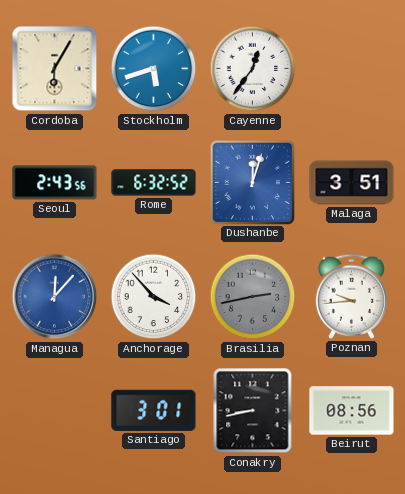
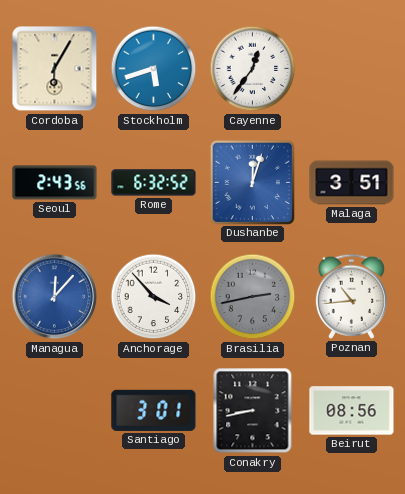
Poznan: 9:44 -> 10:44 (351, 296)
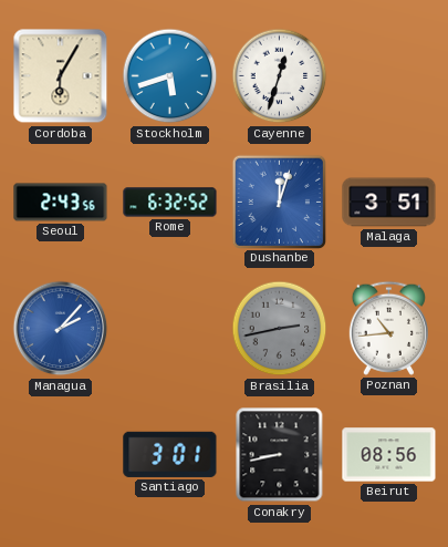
Cayenne: 12:36 -> 12:33 (280, 76)
Managua: 12:07 -> 2:07 (61, 329)
Anchorage: 3:53 -> none (154, 297)
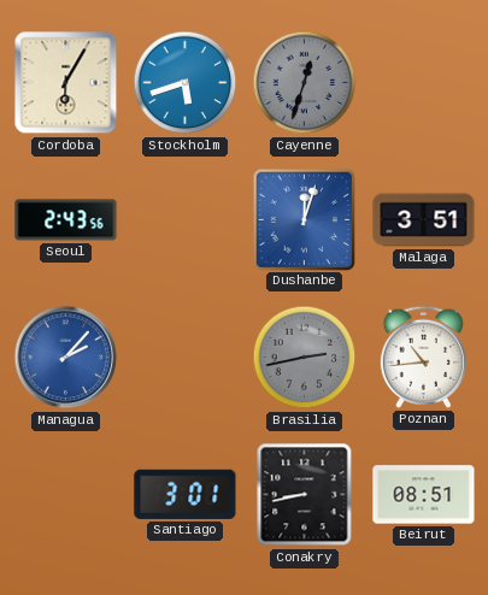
Cayenne dial: white -> grey (305, 83)
Rome: 6:32 -> none (170, 203)
Beirut: 08:56 -> 08:51 (424, 495)
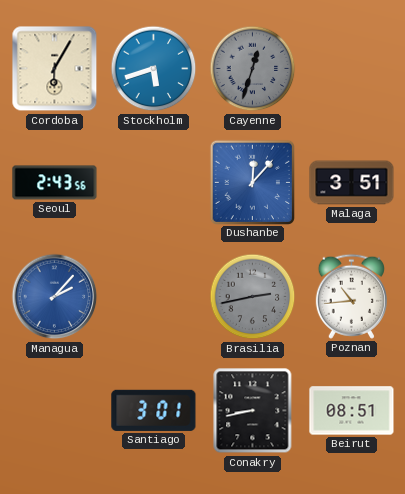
Dushanbe: 12:03 -> 12:07 (252, 182)
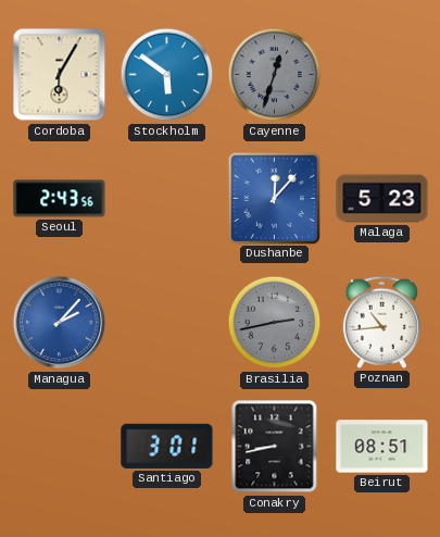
Stockholm: 5:42 -> 5:51 (167, 75)
Malaga: 3:51 -> 5:23 (382, 199)
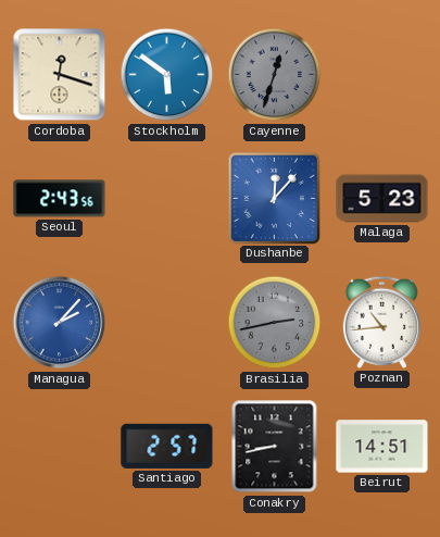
Cordoba: 6:05 -> 12:18 (60, 75)
Santiago: 3:01 -> 2:57 (167, 446)
Beirut: 08:51 -> 14:51 (382, 447)
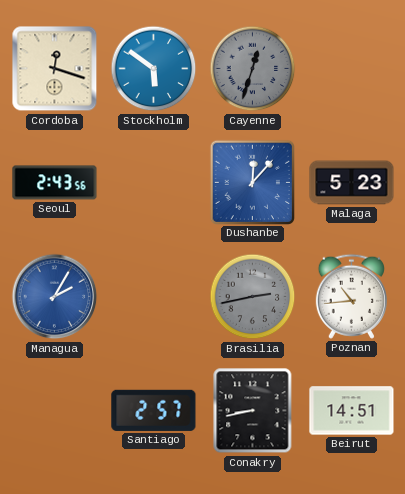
Managua: 2:07 -> 2:05 (55, 297)
